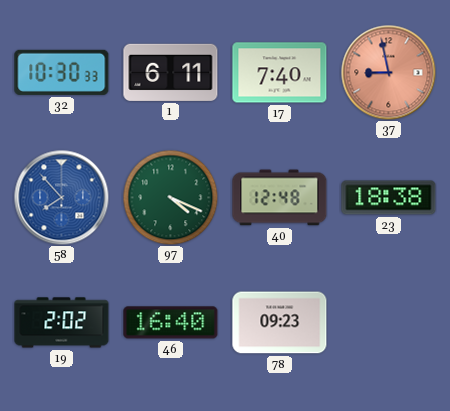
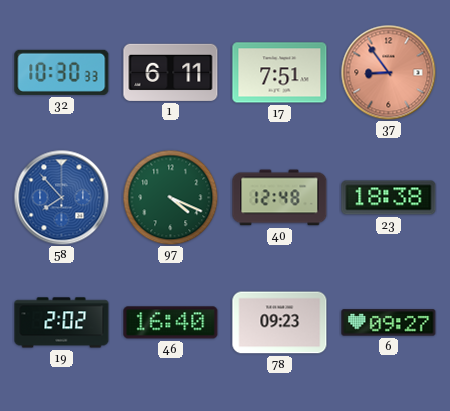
17: 7:40 -> 7:51 (280, 73)
37: 8:58 -> 8:54 (388, 72)
6: none -> 09:27 (389, 323)
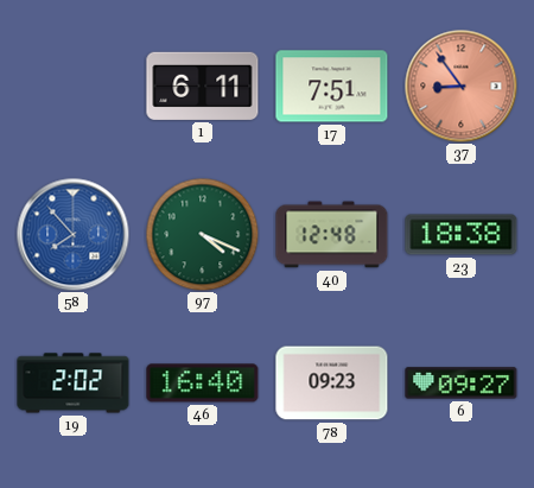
32: 10:30 -> none (62, 72)
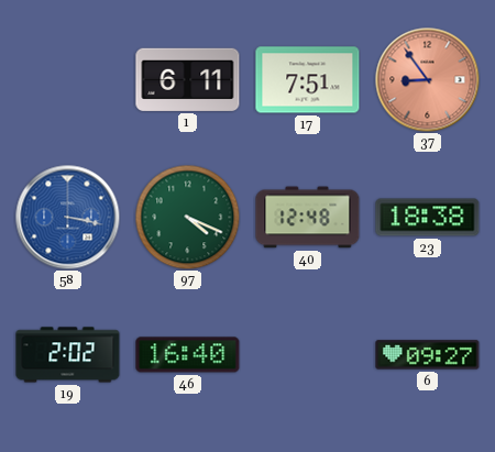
58: 7:53 -> 3:17 (67, 217)
78: 09:23 -> none (332, 384)
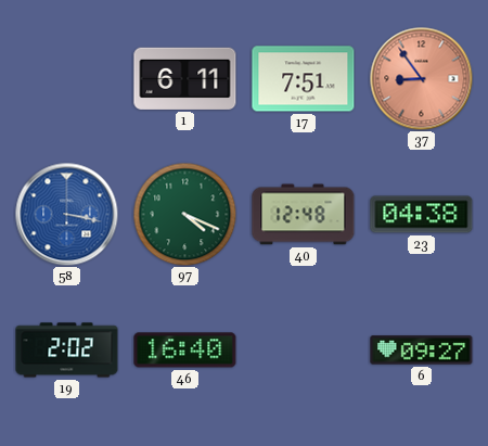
23: 18:38 -> 04:38 (422, 215)
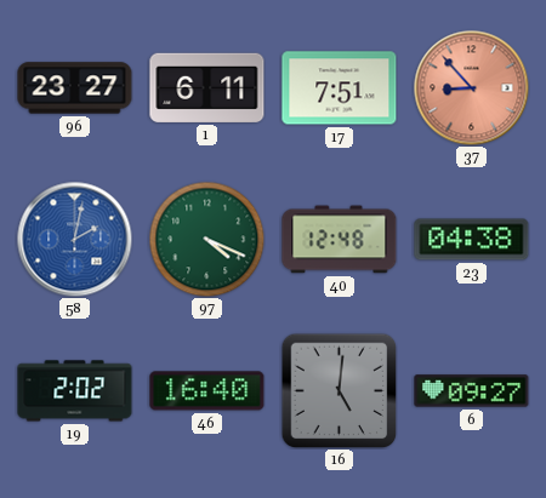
96: none -> 23:27 (75, 88)
37: 8:54 -> 8:53 (471, 87)
58: 3:17 -> 2:02 (74, 239)
16: none -> 5:01 (339, 390)
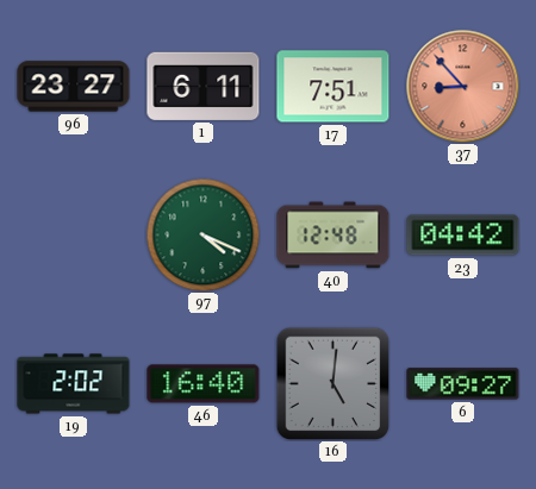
58: 2:02 -> none (74, 239)
23: 04:38 -> 04:42 (463, 236)
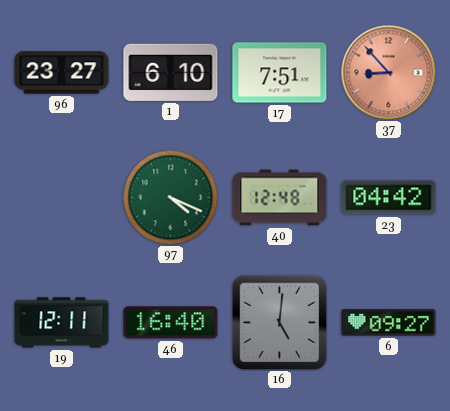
1: 6:11 -> 6:10 (171, 72)
19: 2:02 -> 12:11 (62, 323)
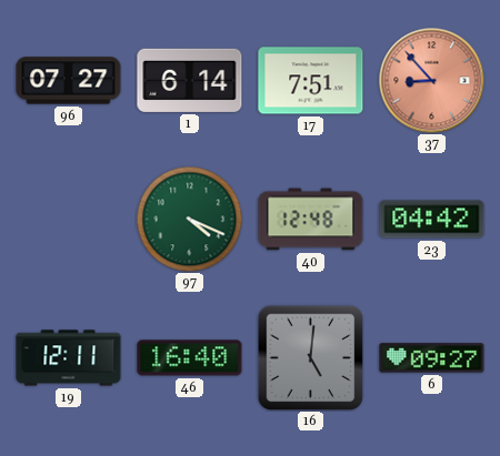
96: 23:27 -> 07:27 (69, 81)
1: 6:10 -> 6:14 (190, 80)
